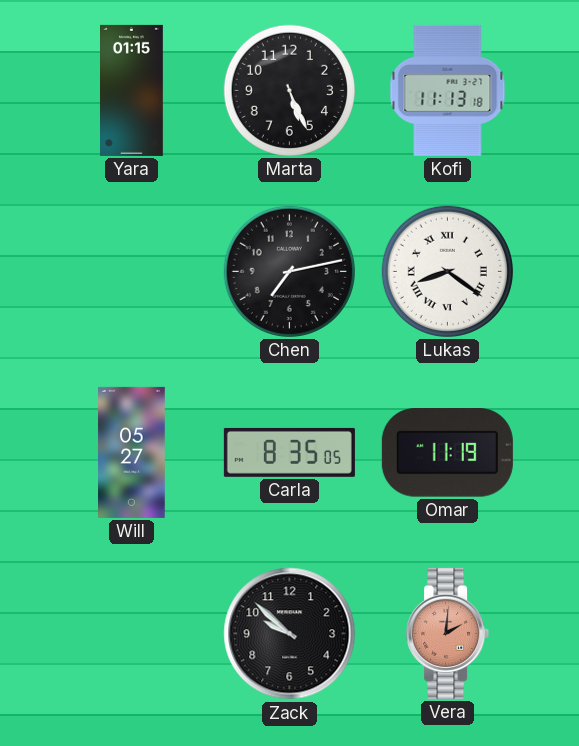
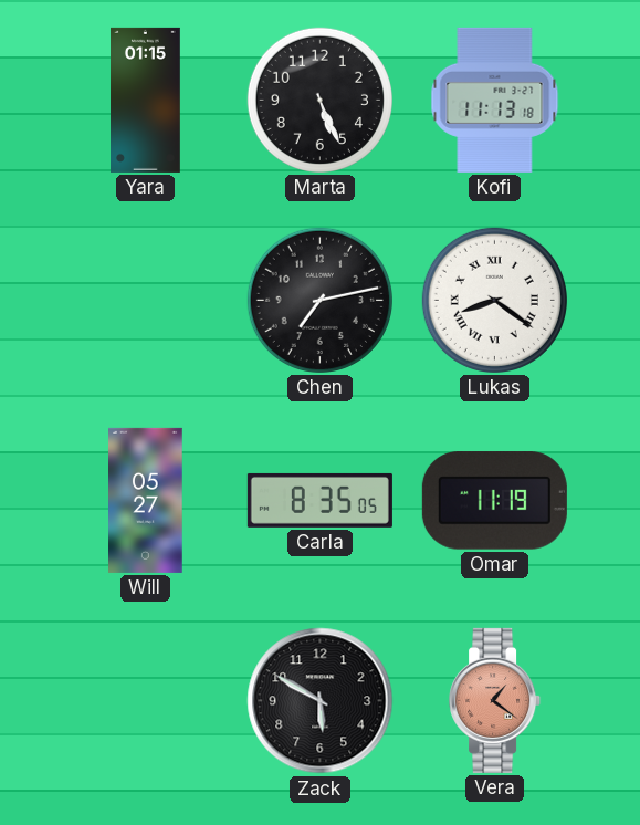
Zack: 9:52 -> 5:50 (321, 701)
Vera: 2:01 -> 1:21 (495, 700)
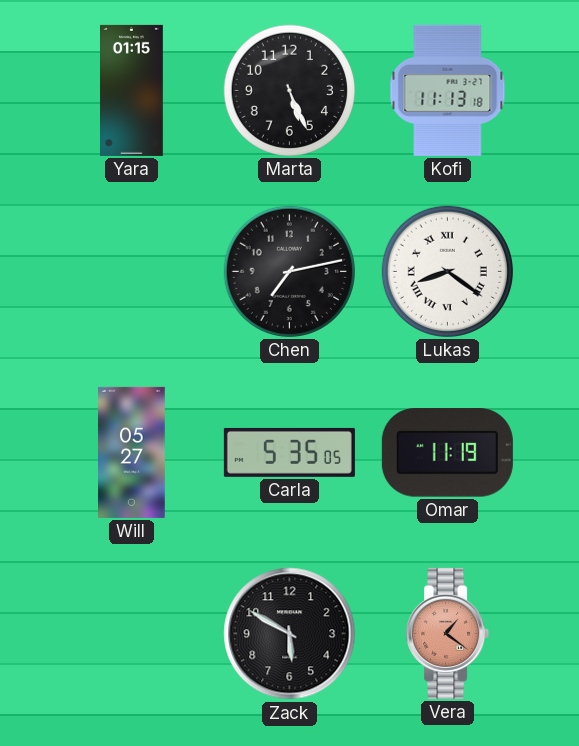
Carla: 8:35 -> 5:35 (289, 452)
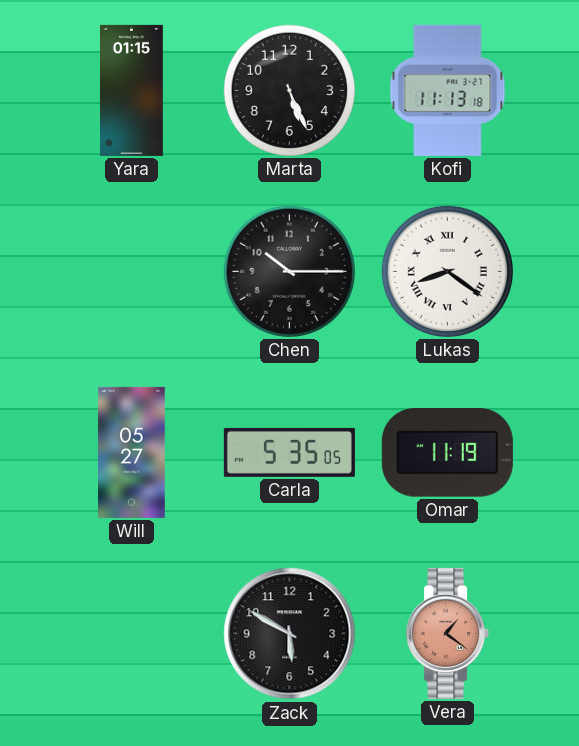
Chen: 7:13 -> 10:15 (289, 271)
